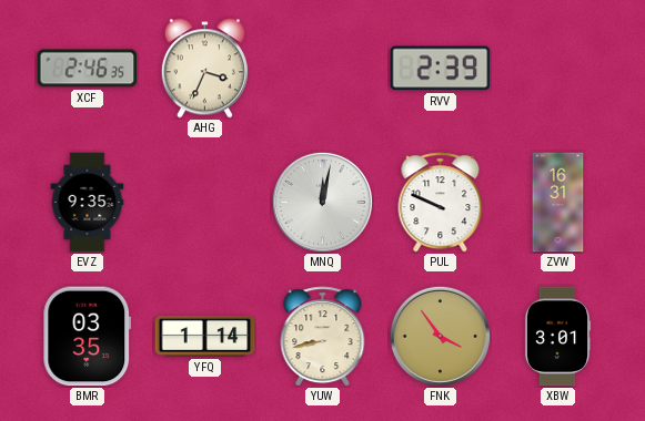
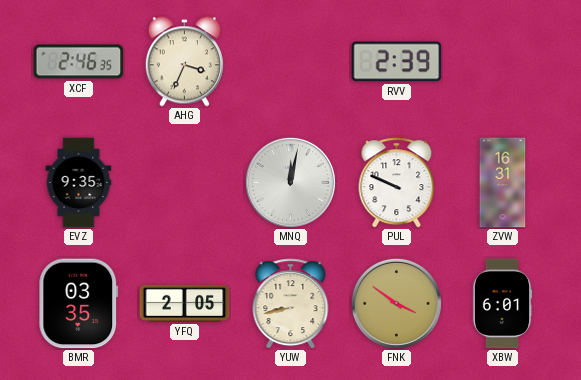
YFQ: 1:14 -> 2:05 (185, 303)
FNK: 3:54 -> 3:51 (396, 303)
XBW: 3:01 -> 6:01 (502, 304)
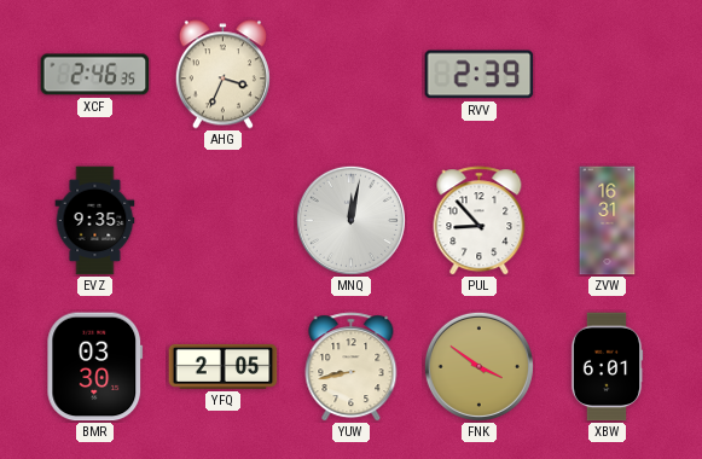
PUL: 9:49 -> 8:53 (480, 221)
BMR: 03:35 -> 03:30 (95, 367)
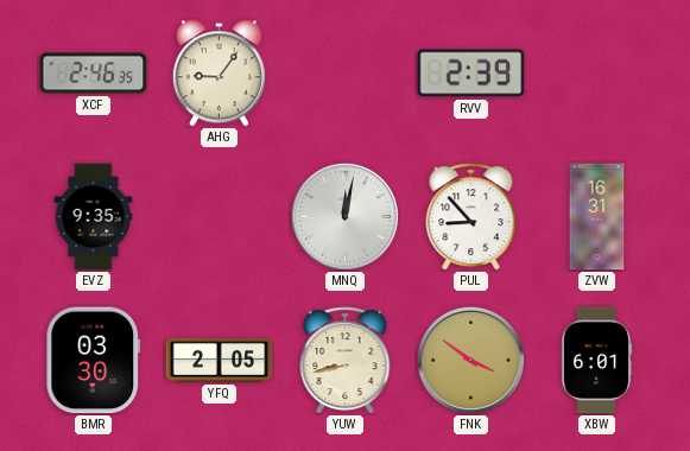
AHG: 3:34 -> 9:06 (219, 74)
